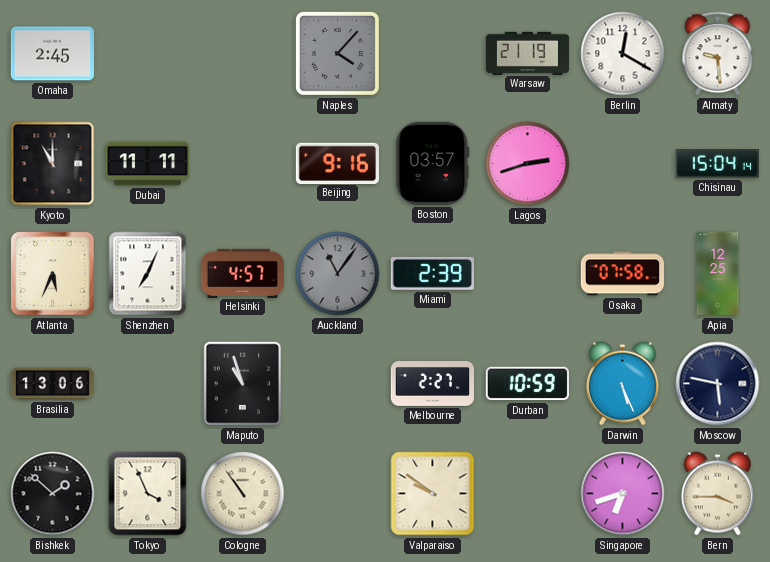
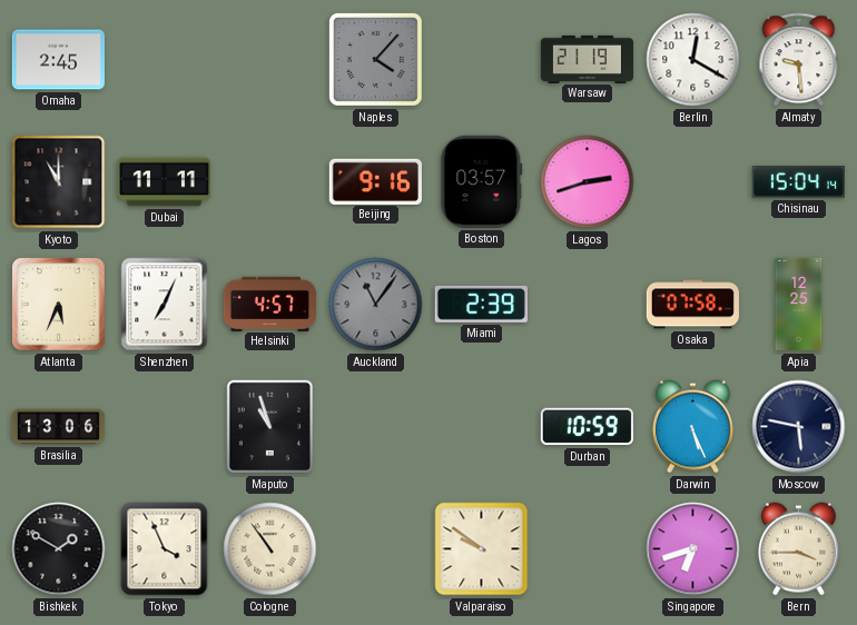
Melbourne: 2:27 -> none (432, 384)
Bishkek: 1:52 -> 1:50 (59, 549)
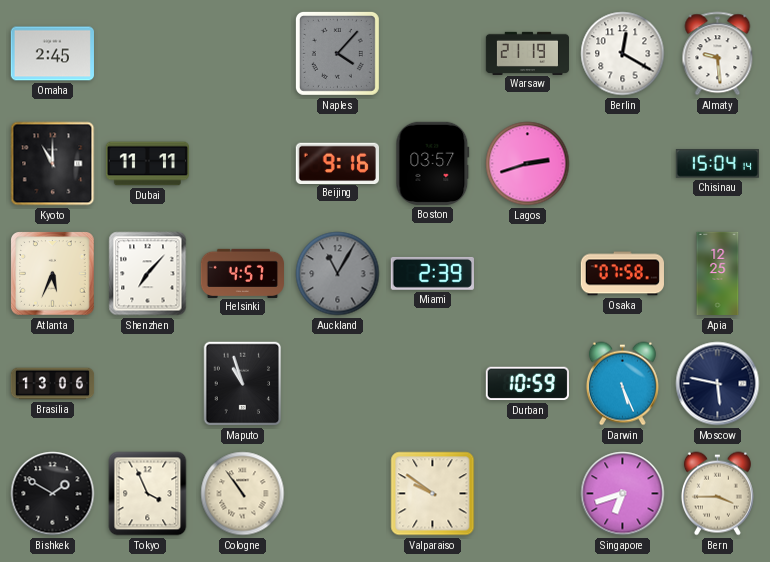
Shenzhen: 7:04 -> 7:07 (148, 274)
Auckland: 11:06 -> 11:05 (338, 274)
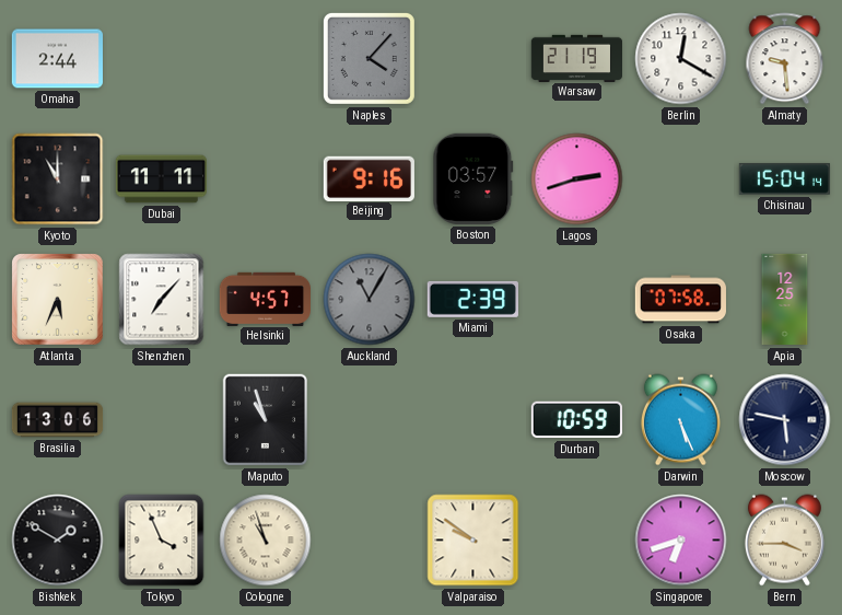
Omaha: 2:45 -> 2:44 (57, 59)
Cologne: 10:54 -> 10:57 (266, 541)
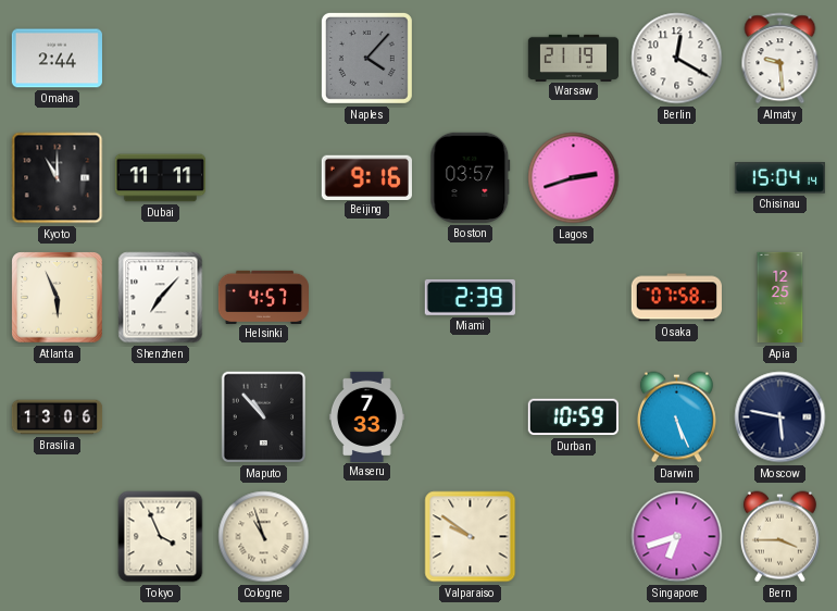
Atlanta: 5:34 -> 5:56 (58, 298)
Auckland: 11:05 -> none (370, 300)
Maputo: 10:57 -> 10:53 (264, 417)
Maseru: none -> 7:33 (366, 416)
Bishkek: 1:50 -> none (58, 541)
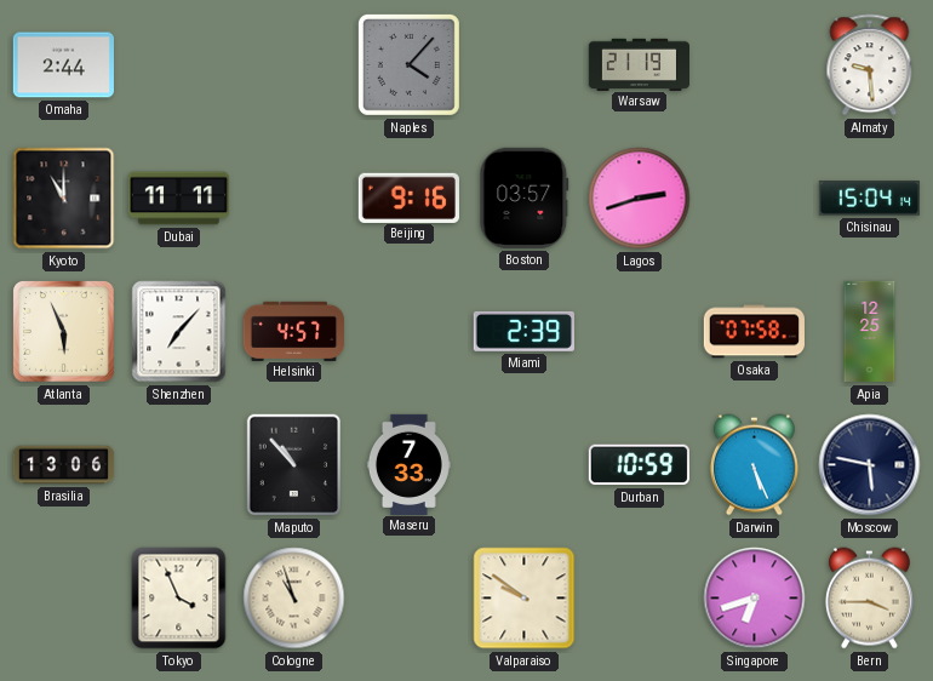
Berlin: 12:20 -> none (677, 59)
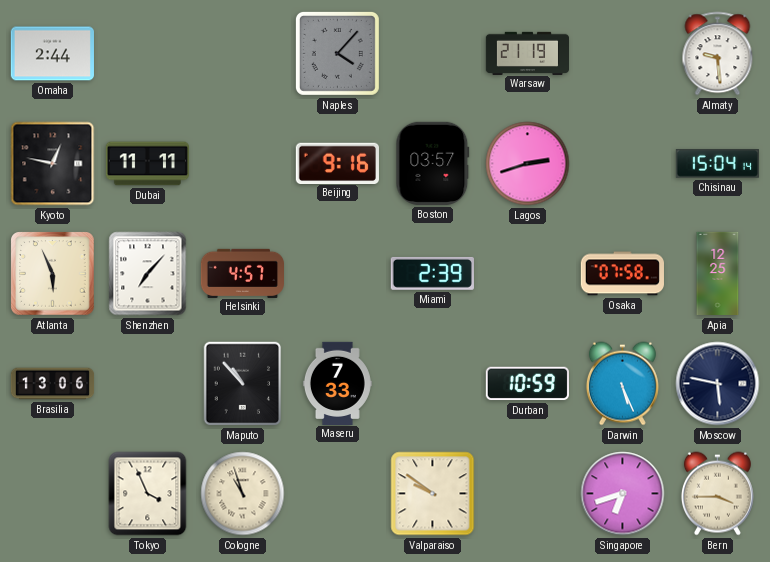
Kyoto: 11:00 -> 12:47 (53, 164)
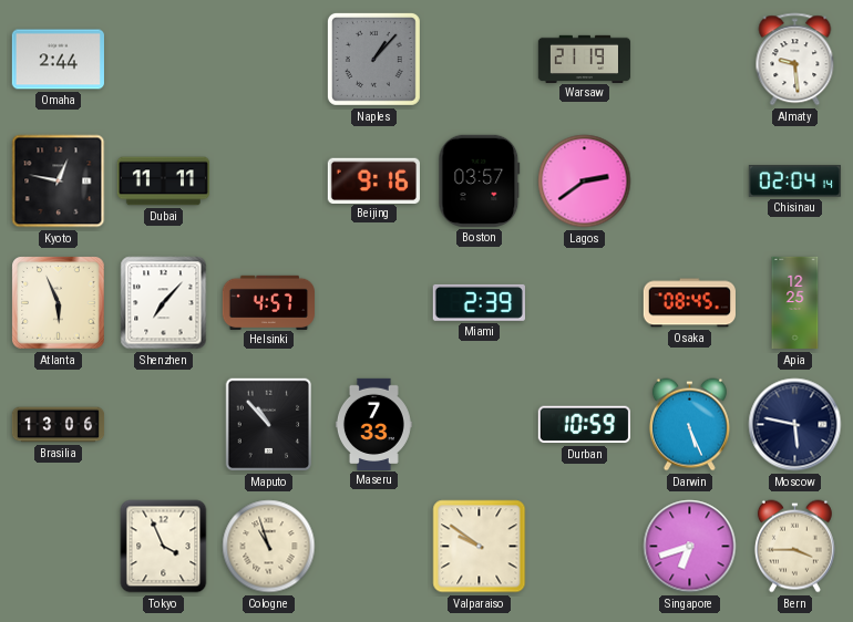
Naples: 4:07 -> 1:07 (373, 59)
Lagos: 2:42 -> 2:39 (585, 182)
Chisinau: 15:04 -> 02:04 (794, 182)
Osaka: 07:58 -> 08:45 (689, 303)
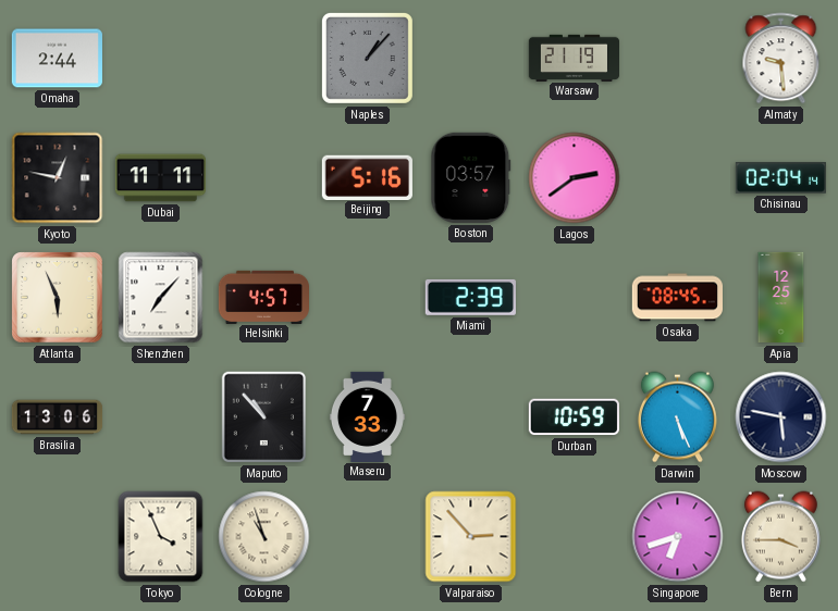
Beijing: 9:16 -> 5:16 (367, 177)
Valparaiso: 9:51 -> 2:53 (471, 537)
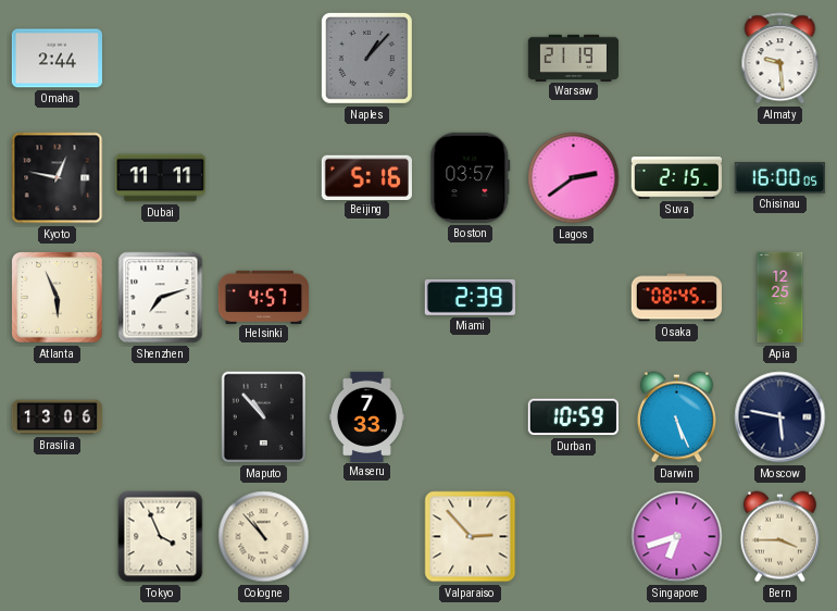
Suva: none -> 2:15 (676, 178)
Chisinau: 02:04 -> 16:00 (779, 178)
Shenzhen: 7:07 -> 7:12 (161, 298)
Cologne: 10:57 -> 10:53 (264, 537)
